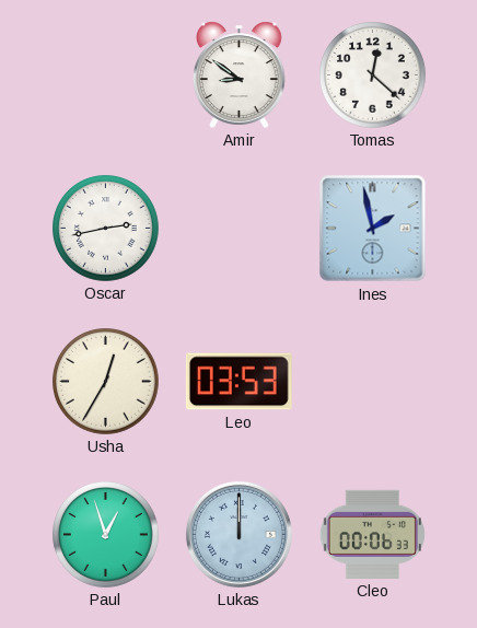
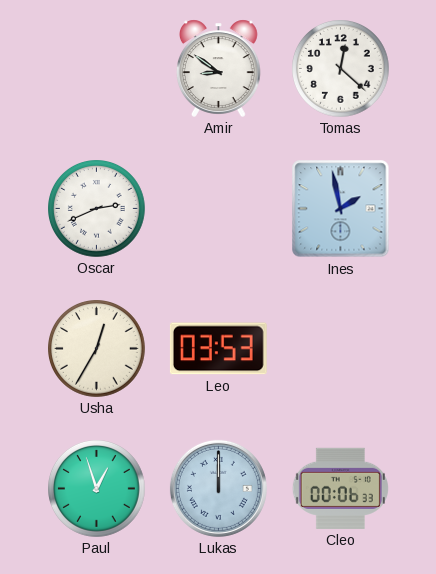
Oscar: 2:43 -> 2:41 (97, 209)
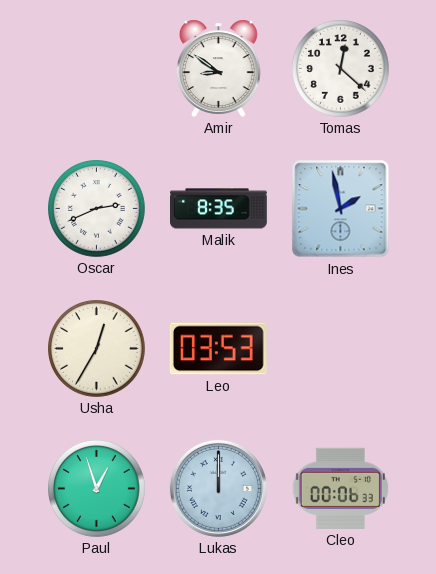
Malik: none -> 8:35 (219, 209)
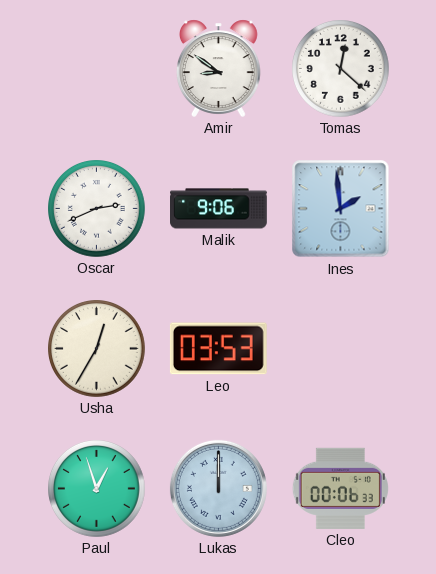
Malik: 8:35 -> 9:06 (219, 209)
Ines: 1:58 -> 1:59 (341, 209)
